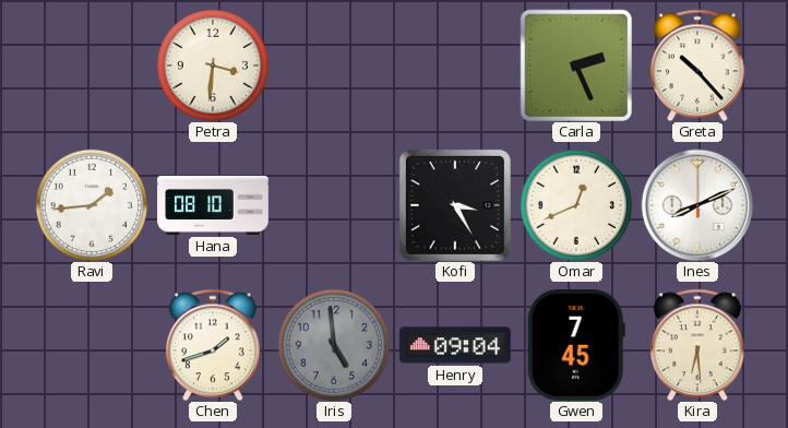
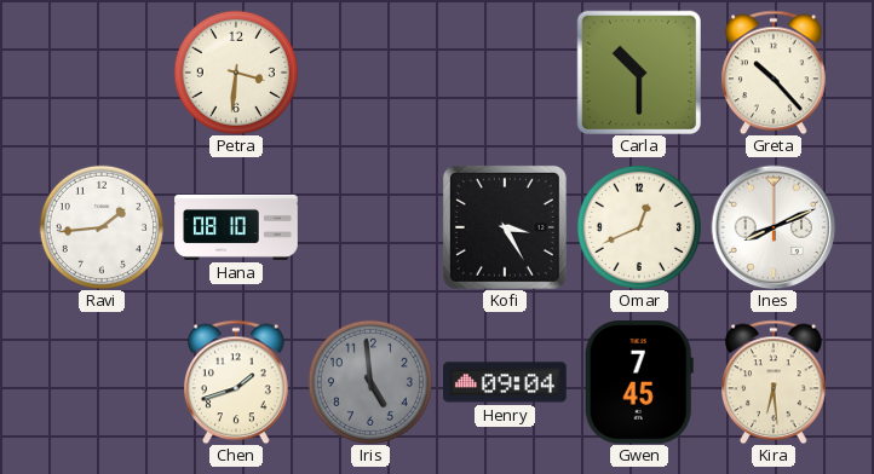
Carla: 2:26 -> 10:30 (638, 71)
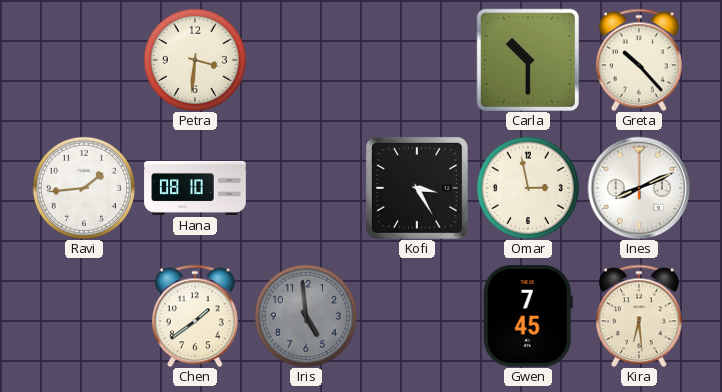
Omar: 12:41 -> 2:58 (528, 188)
Chen: 1:42 -> 1:39 (196, 316)
Henry: 09:04 -> none (506, 382)
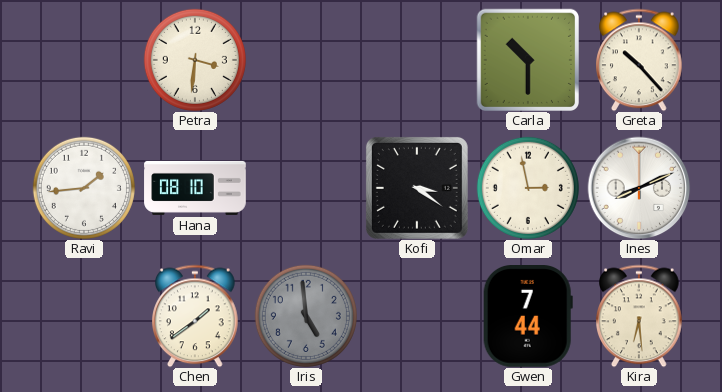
Kofi: 3:25 -> 3:21 (417, 188)
Gwen: 7:45 -> 7:44 (528, 317)
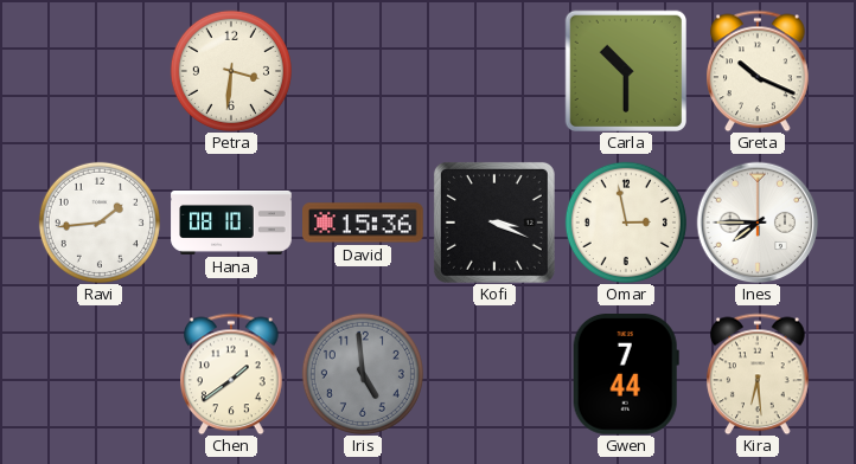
Greta: 10:23 -> 10:19 (759, 71)
David: none -> 15:36 (364, 223)
Kofi: 3:21 -> 3:19 (494, 223)
Ines: 8:11 -> 7:45 (758, 223)
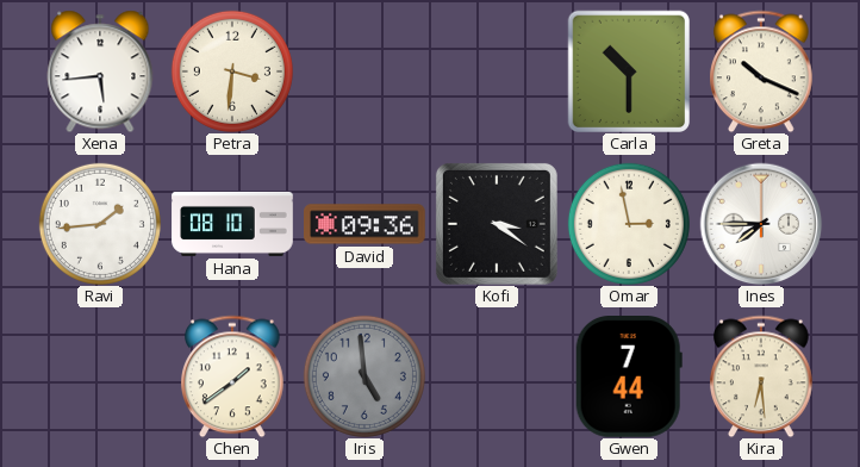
Xena: none -> 5:44 (100, 71)
David: 15:36 -> 09:36 (366, 224)
Kofi: 3:19 -> 3:21 (497, 224)
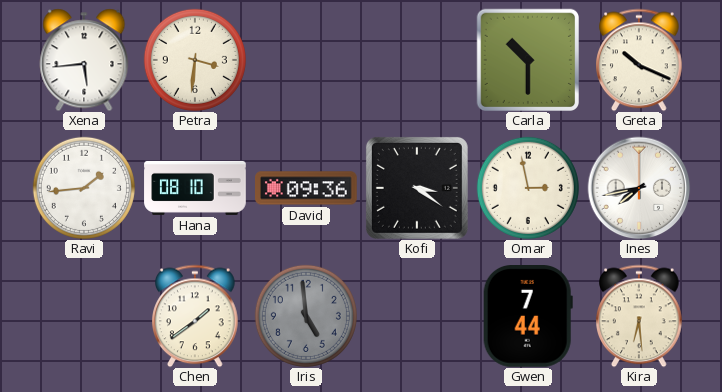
Ines: 7:45 -> 7:43 (639, 188)
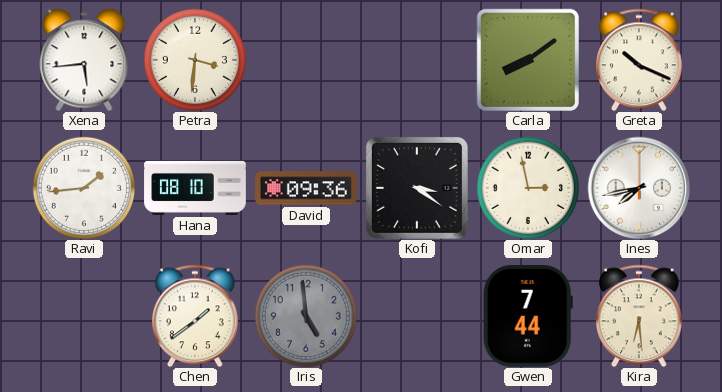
Carla: 10:30 -> 8:09 (527, 59)
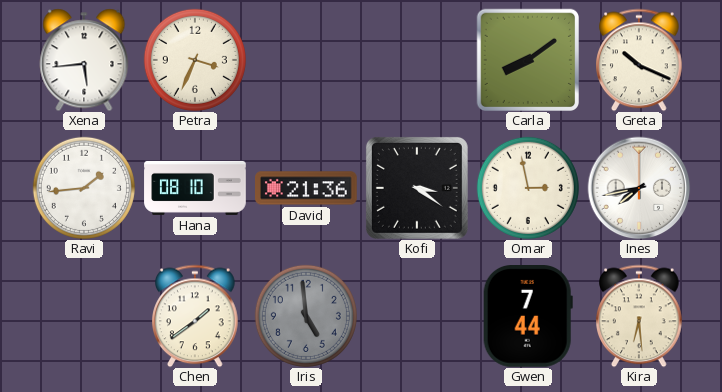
Petra: 3:31 -> 3:34 (195, 60)
David: 09:36 -> 21:36 (307, 188)
